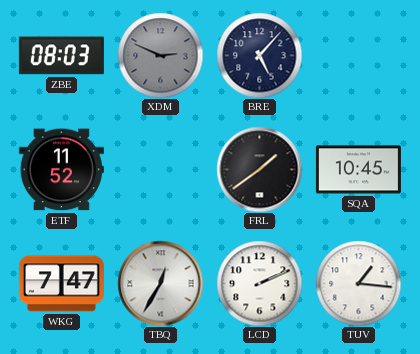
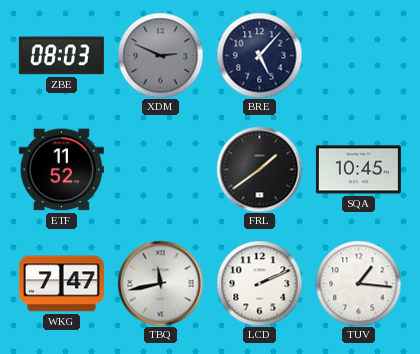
TBQ: 12:35 -> 11:43 (160, 283)
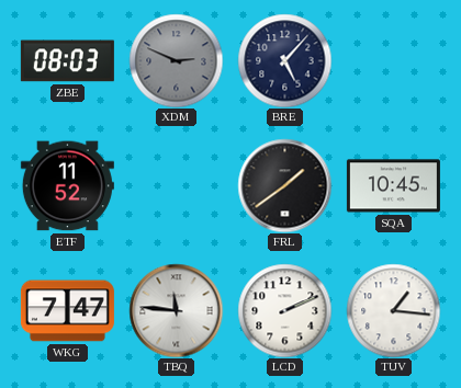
TBQ: 11:43 -> 11:46 (176, 310)
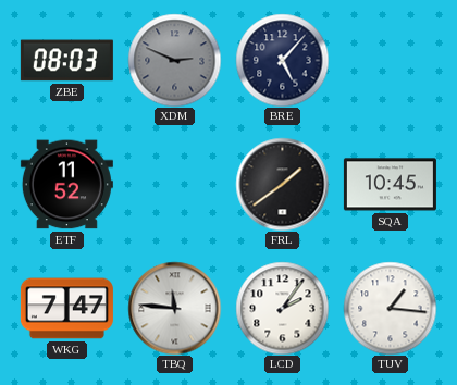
LCD: 2:11 -> 2:06 (282, 308)
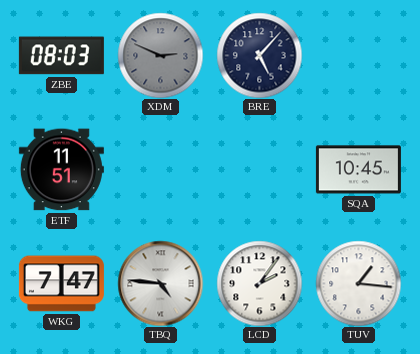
ETF: 11:52 -> 11:51 (61, 170)
FRL: 1:39 -> none (282, 184)
TBQ: 11:46 -> 4:46 (160, 283)
